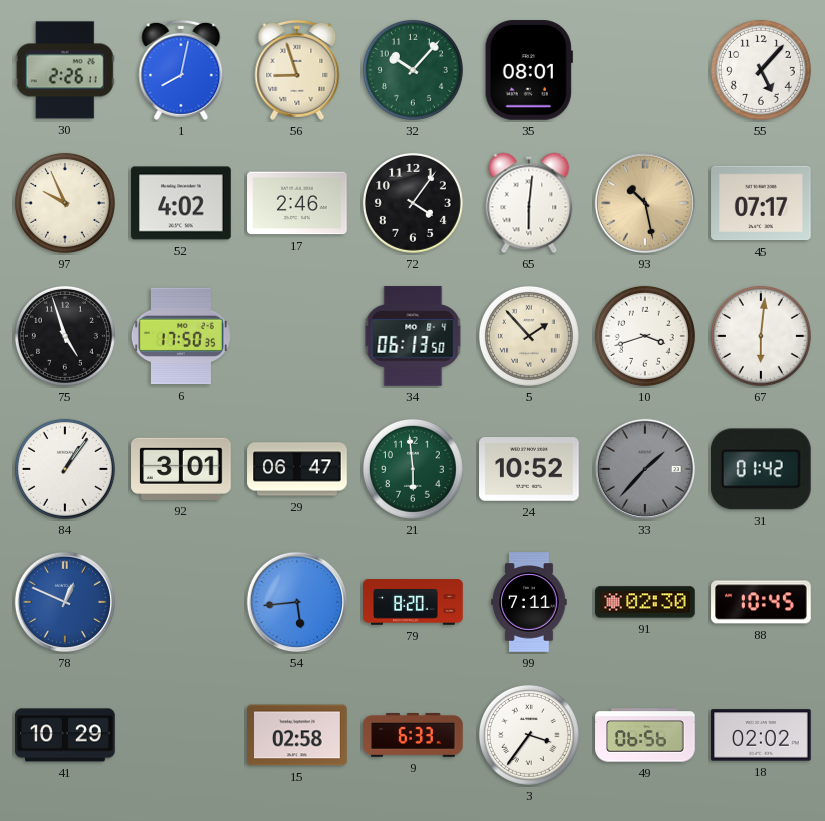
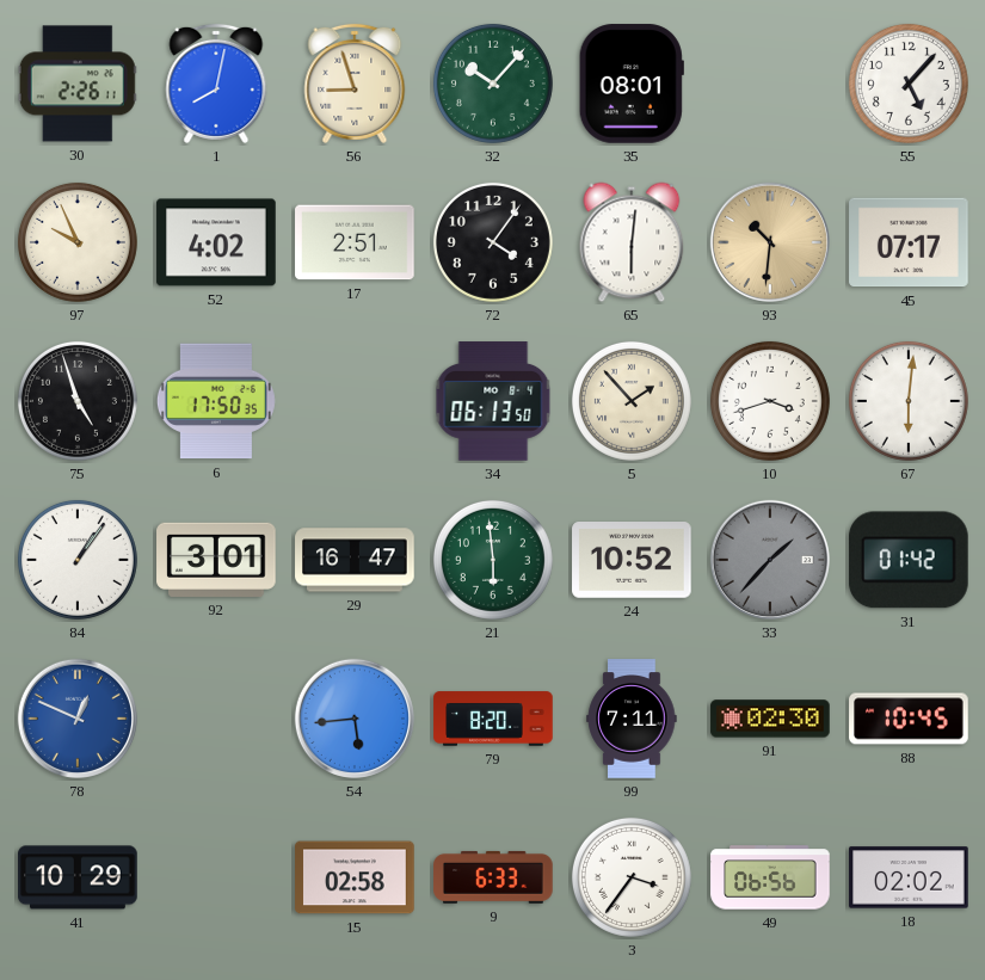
17: 2:46 -> 2:51 (355, 242)
93: 10:28 -> 10:31 (770, 242)
29: 06:47 -> 16:47 (355, 560)
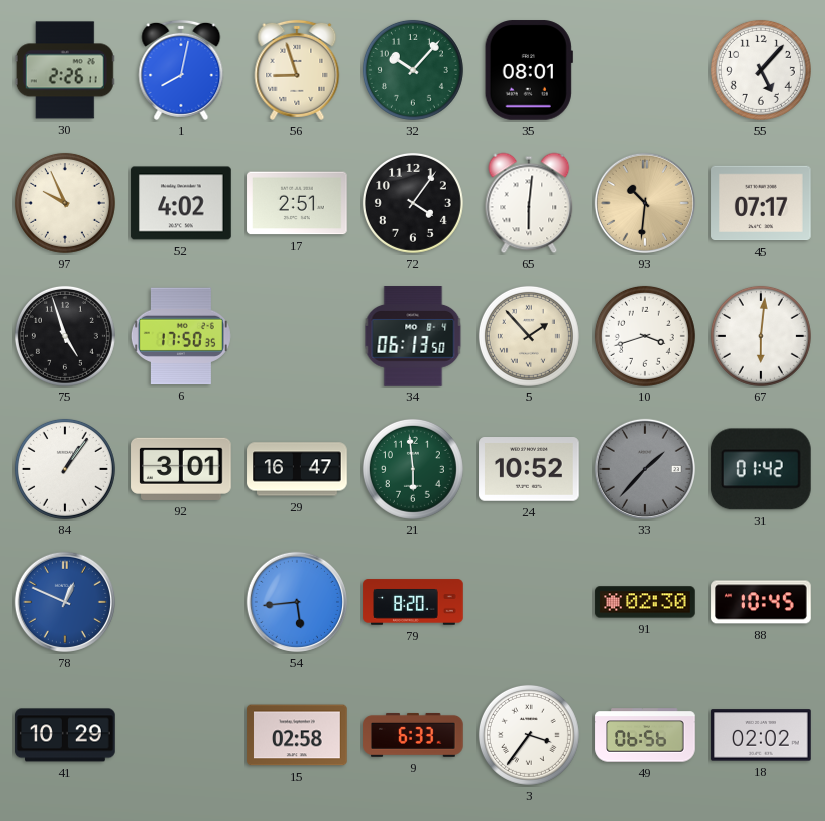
99: 7:11 -> none (632, 719)
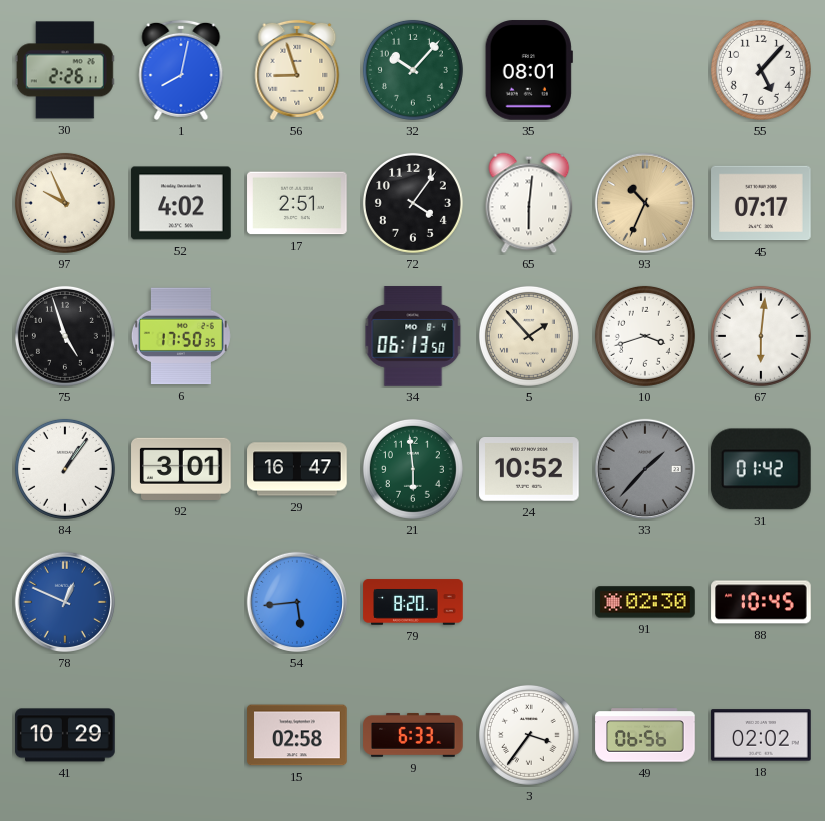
93: 10:31 -> 10:34 (645, 203)
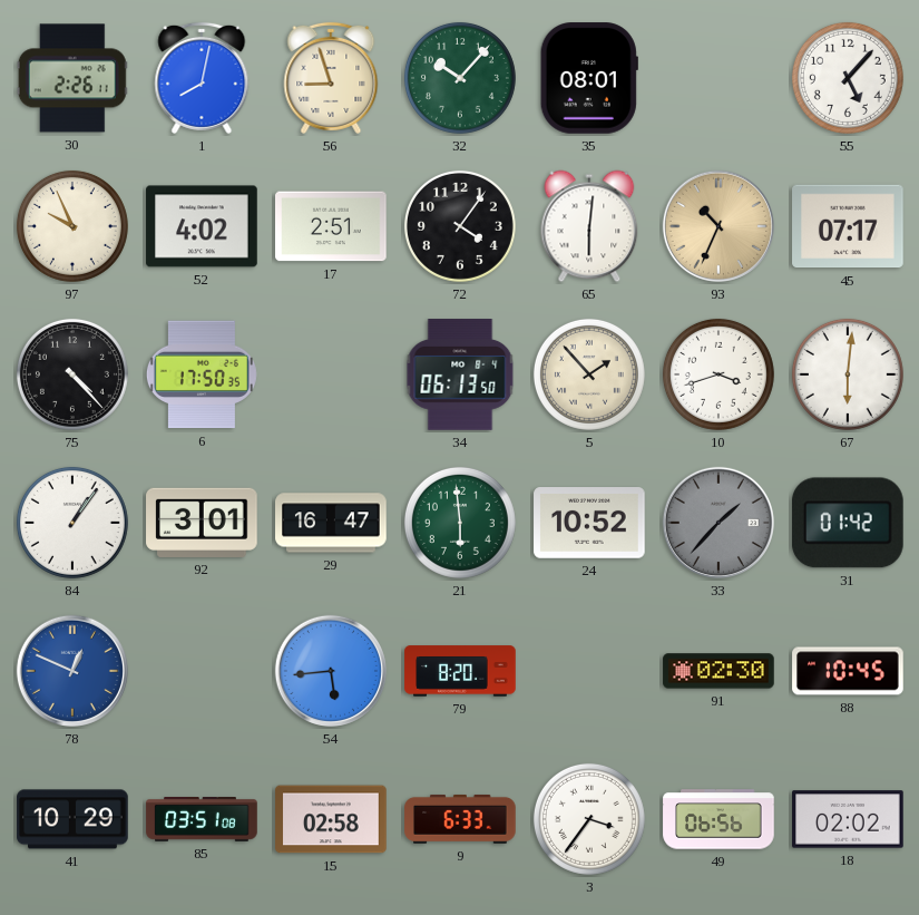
75: 4:57 -> 4:23 (72, 374)
85: none -> 03:51 (202, 820)
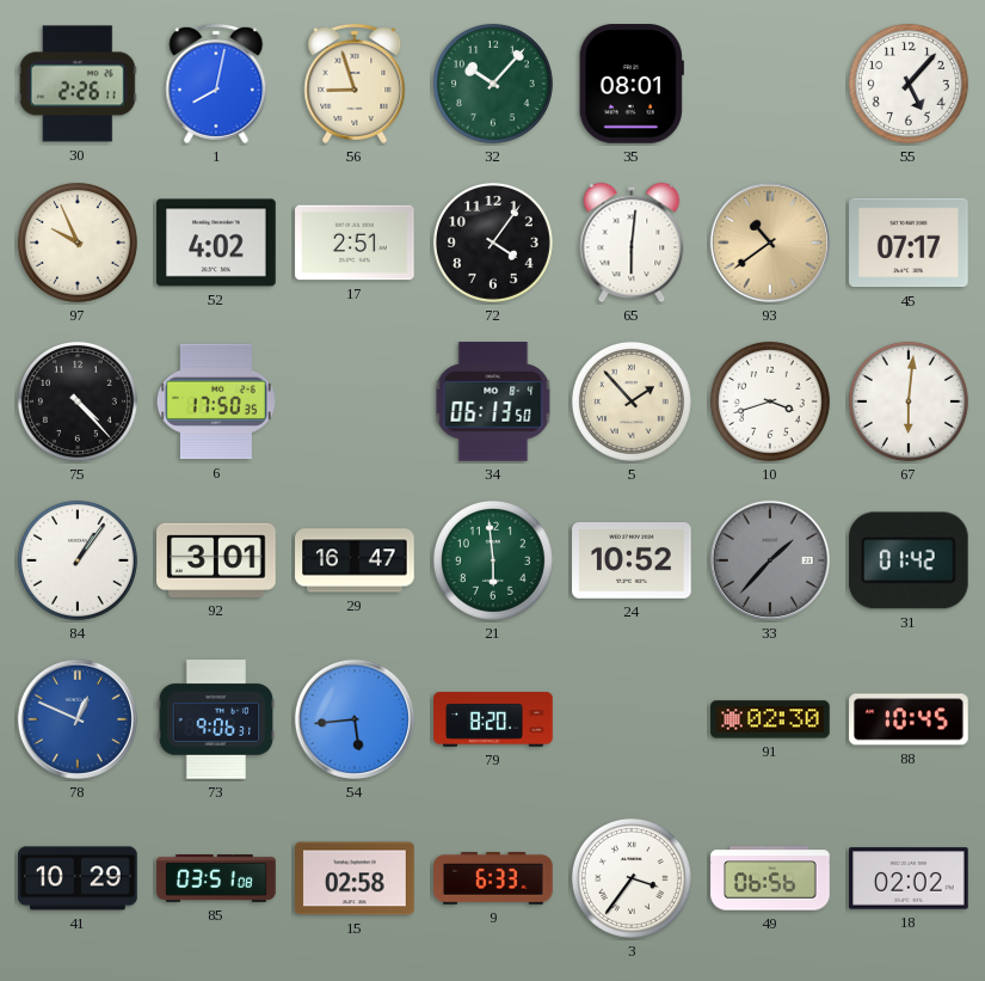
93: 10:34 -> 10:39 (770, 243)
73: none -> 9:06 (216, 719)
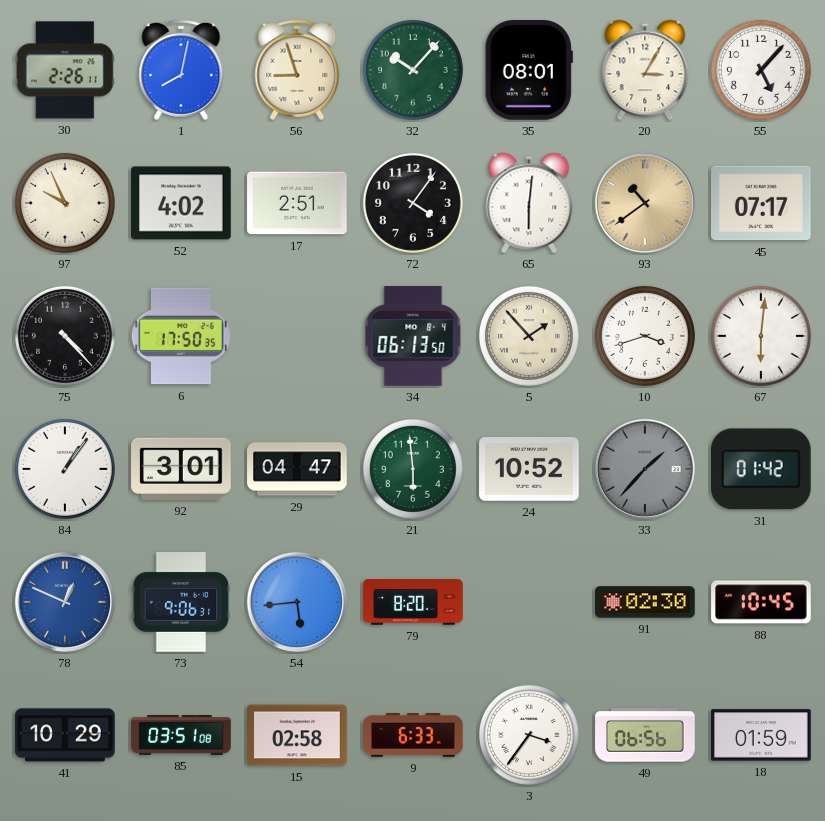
20: none -> 3:05 (645, 70)
29: 16:47 -> 04:47 (297, 469)
18: 02:02 -> 01:59 (761, 735)
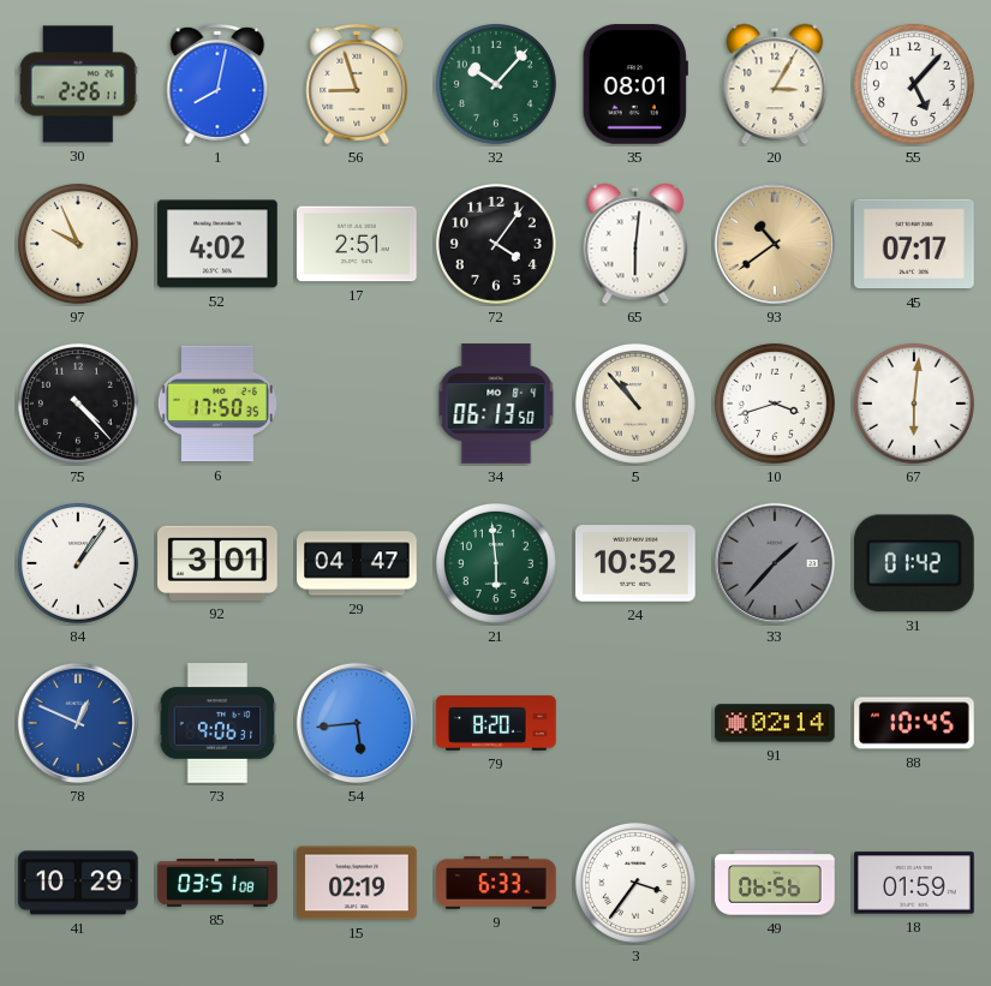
5: 1:53 -> 10:53 (635, 404)
91: 02:30 -> 02:14 (775, 723)
15: 02:58 -> 02:19 (357, 883)
